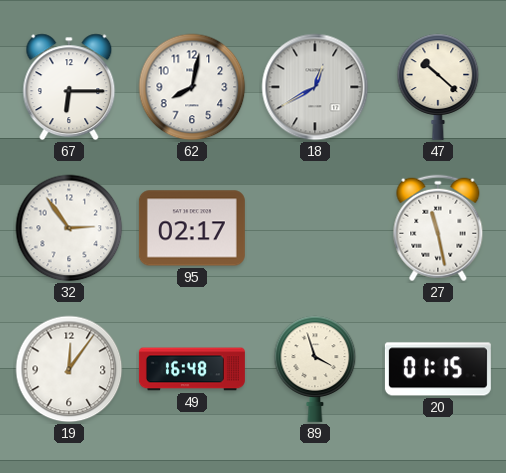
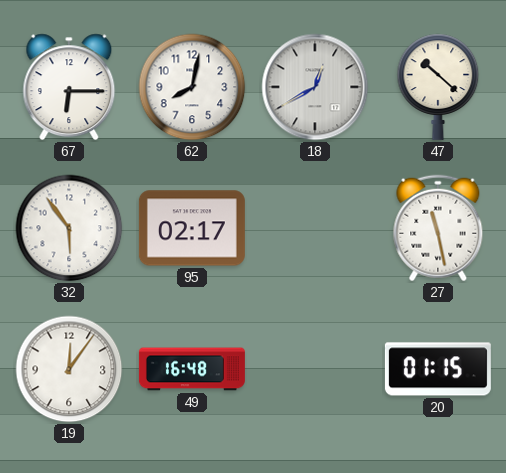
32: 2:54 -> 5:54 (69, 228)
89: 3:57 -> none (315, 369)
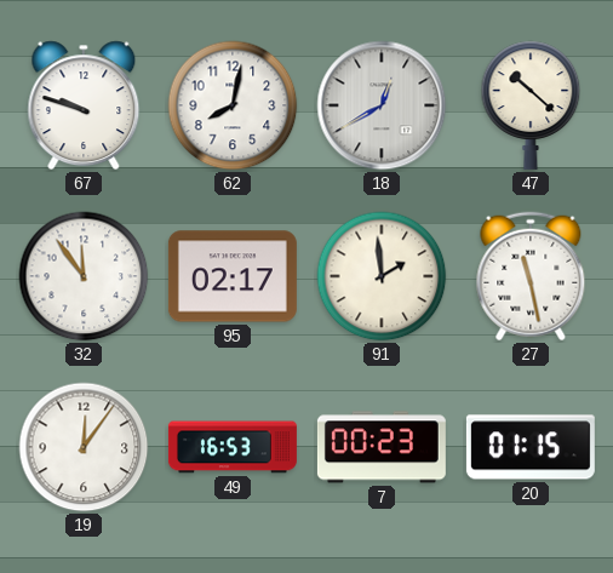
67: 6:15 -> 9:48 (84, 105)
32: 5:54 -> 11:54 (84, 276)
91: none -> 1:59 (382, 276)
49: 16:48 -> 16:53 (233, 447)
7: none -> 00:23 (382, 447)
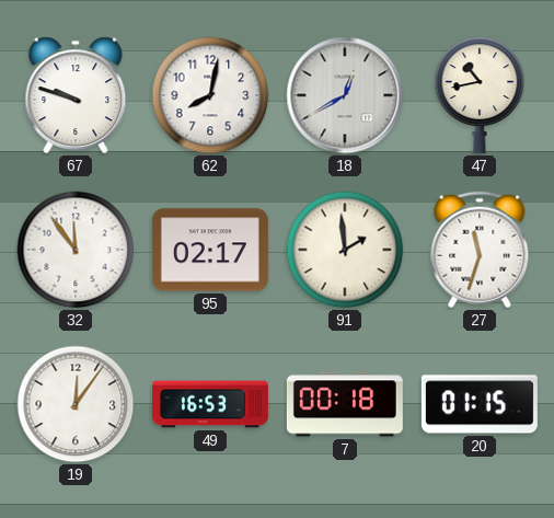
47: 10:22 -> 10:43 (480, 95)
27: 11:28 -> 11:33 (480, 250)
7: 00:23 -> 00:18 (345, 404)
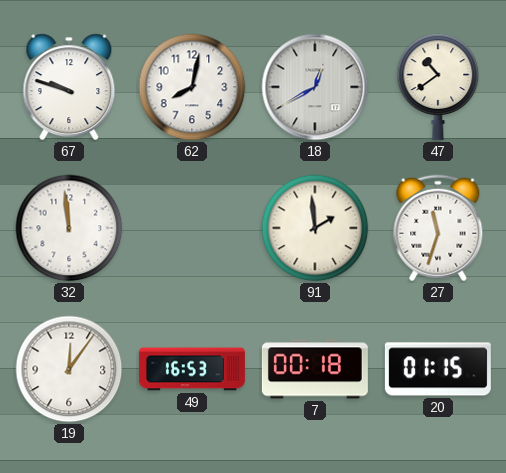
47: 10:43 -> 10:39 (438, 87)
32: 11:54 -> 11:59 (69, 228)
95: 02:17 -> none (210, 250)
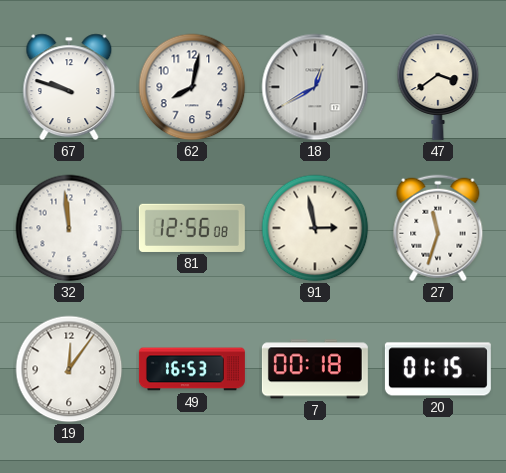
47: 10:39 -> 3:39 (438, 87)
81: none -> 12:56 (192, 228)
91: 1:59 -> 2:58 (315, 228)
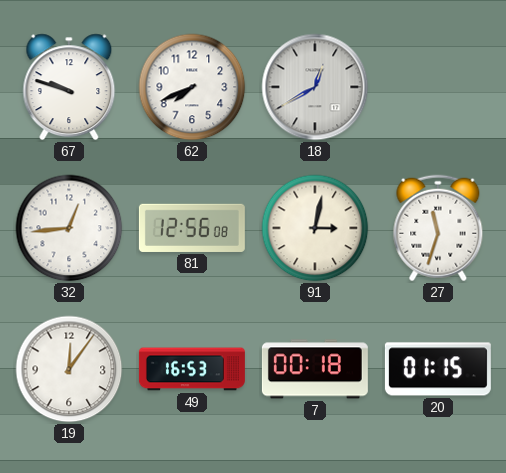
62: 8:02 -> 7:41 (192, 87)
47: 3:39 -> none (438, 87)
32: 11:59 -> 12:44 (69, 228)
91: 2:58 -> 3:02 (315, 228)
